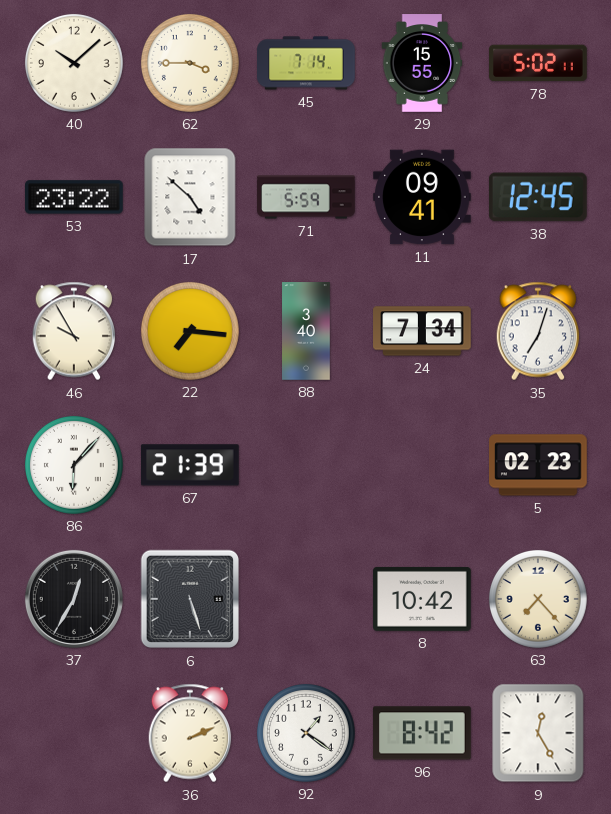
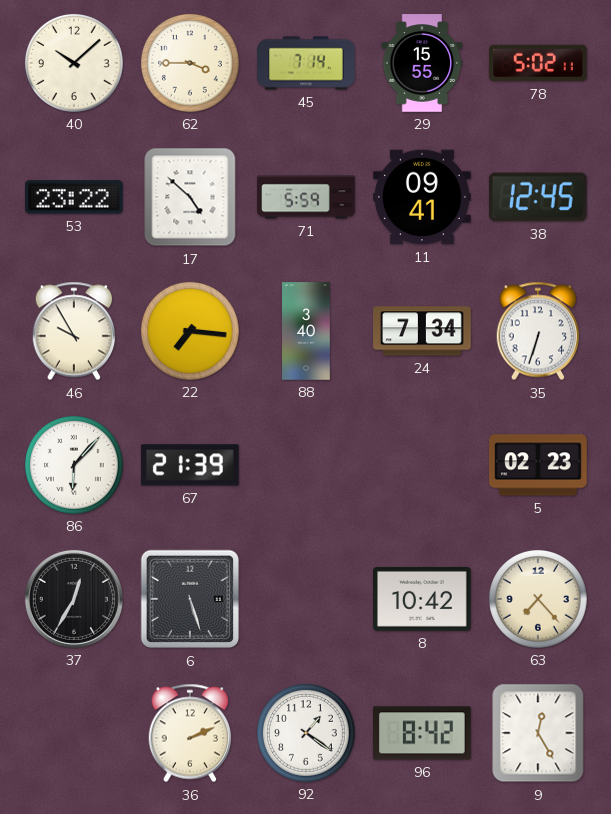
35: 7:03 -> 6:33 (538, 331)
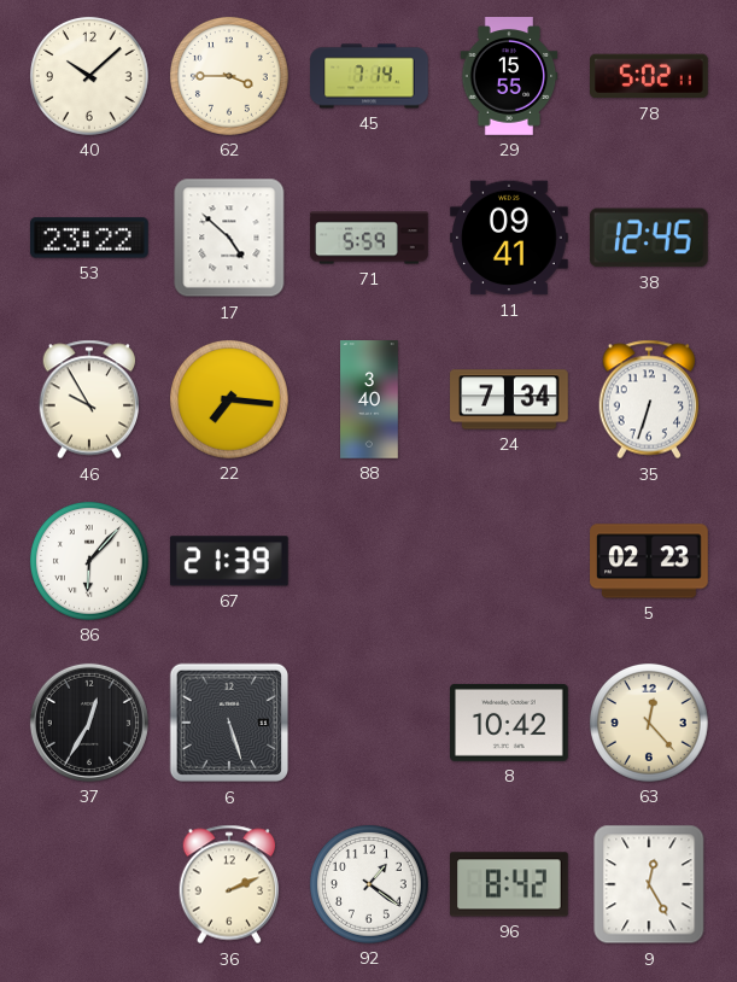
63: 7:23 -> 12:23 (649, 723)
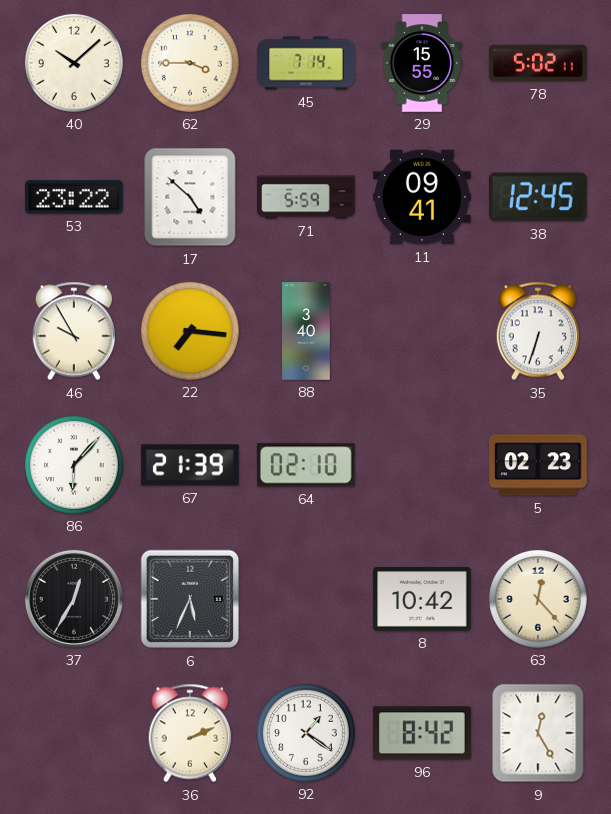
24: 7:34 -> none (509, 399)
64: none -> 02:10 (306, 465)
6: 5:27 -> 5:34 (190, 599)
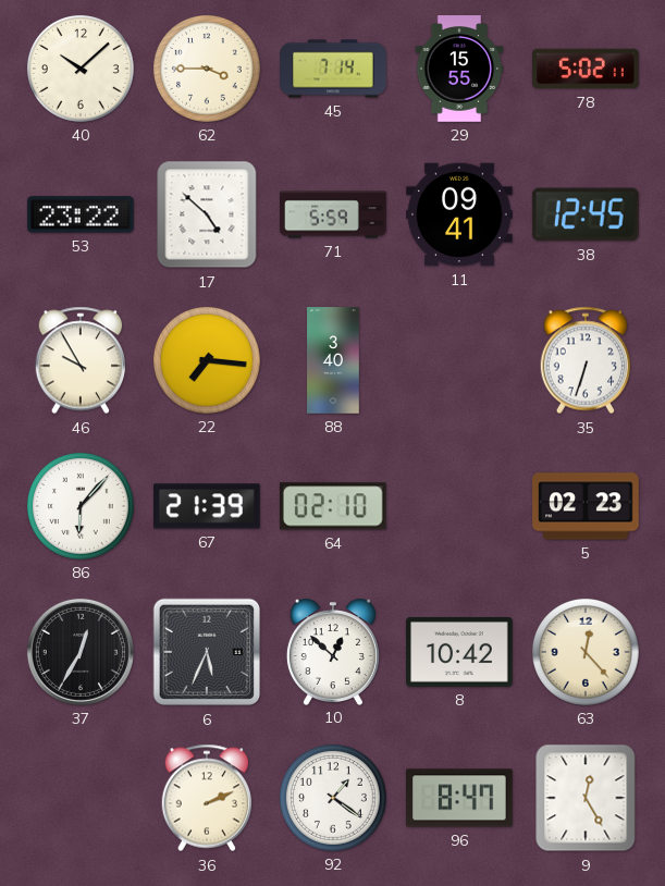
10: none -> 12:52 (333, 652)
96: 8:42 -> 8:47 (460, 798)
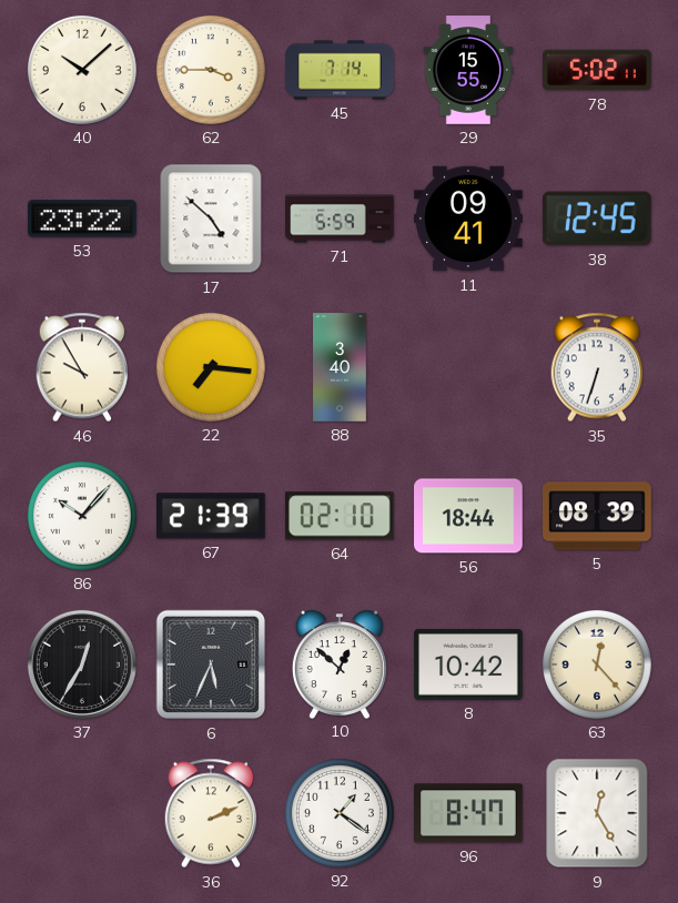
86: 6:07 -> 10:07 (82, 516)
56: none -> 18:44 (468, 516)
5: 02:23 -> 08:39 (597, 516)
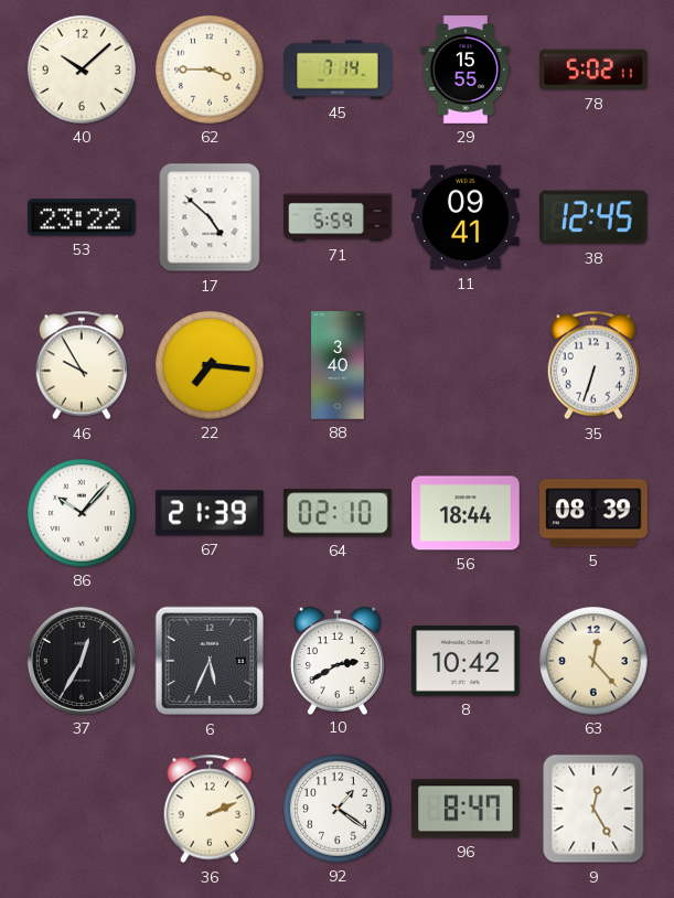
10: 12:52 -> 2:40 (338, 661)
